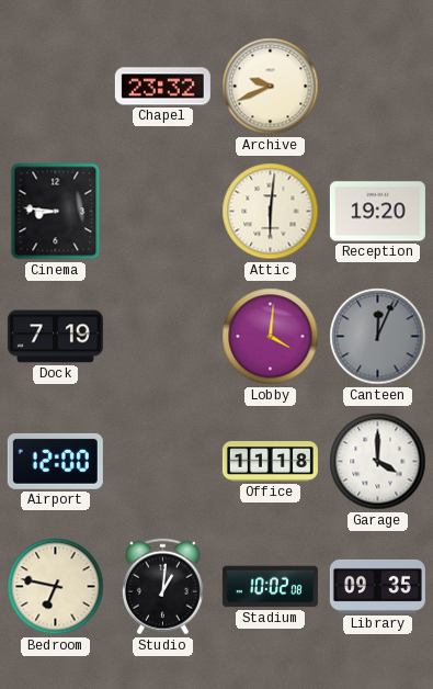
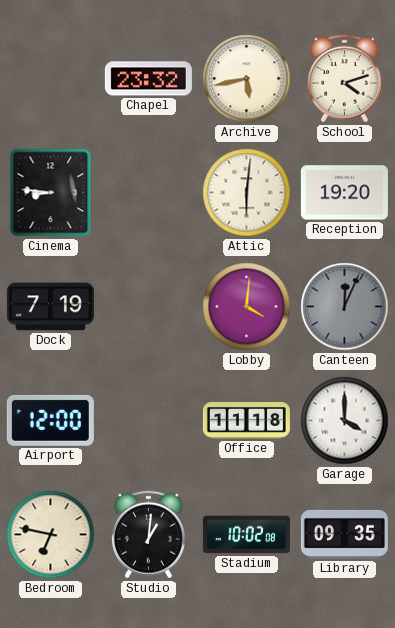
Archive: 9:41 -> 5:43 (247, 79)
School: none -> 4:12 (344, 79)
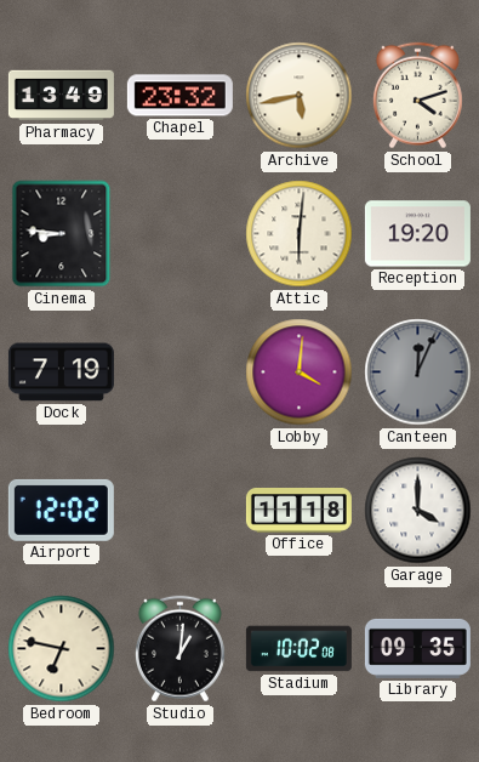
Pharmacy: none -> 13:49 (61, 96)
Airport: 12:00 -> 12:02 (61, 510)
